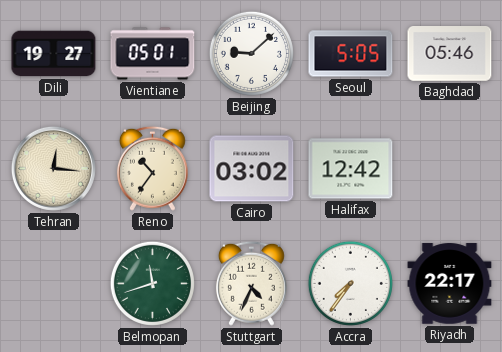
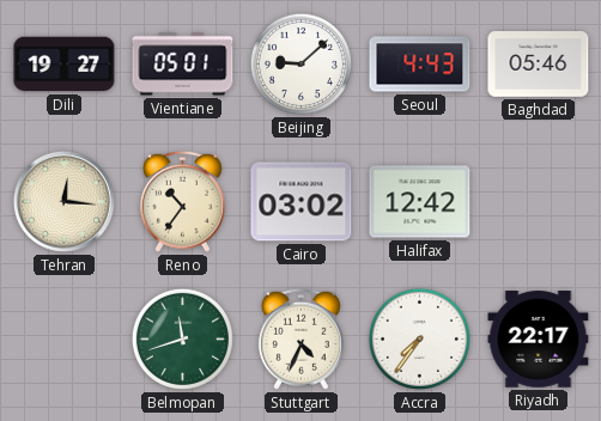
Seoul: 5:05 -> 4:43 (420, 65)
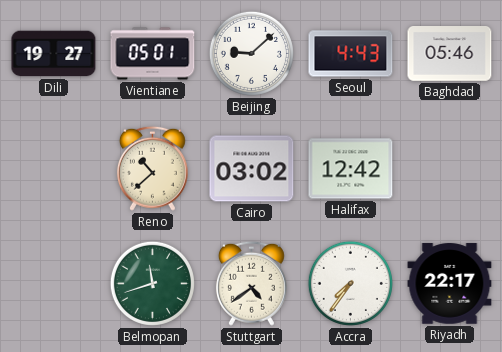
Tehran: 12:16 -> none (63, 201)
Reno: 10:36 -> 10:38 (152, 168)
Stuttgart: 4:34 -> 4:39 (251, 283)
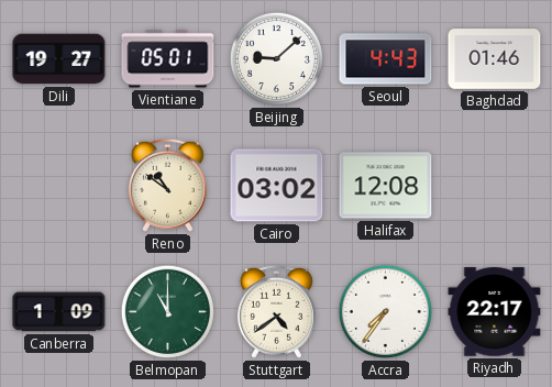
Baghdad: 05:46 -> 01:46 (495, 59)
Reno: 10:38 -> 10:51 (167, 185)
Halifax: 12:42 -> 12:08 (386, 186)
Canberra: none -> 1:09 (59, 312)
Belmopan: 11:42 -> 11:00 (167, 311)
